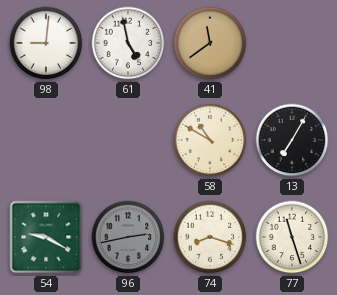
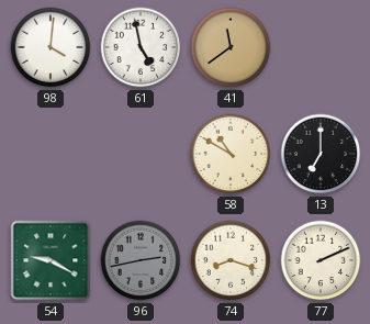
98: 9:01 -> 4:01 (51, 47)
13: 7:05 -> 7:00 (321, 154)
77: 11:27 -> 2:11 (321, 260)
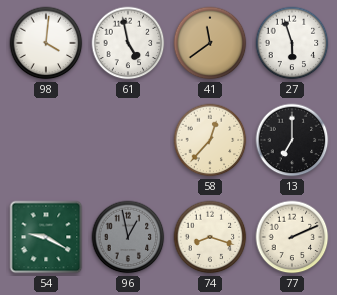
27: none -> 5:57 (292, 43)
58: 10:50 -> 12:37 (210, 140)
96: 2:43 -> 12:58 (128, 237)
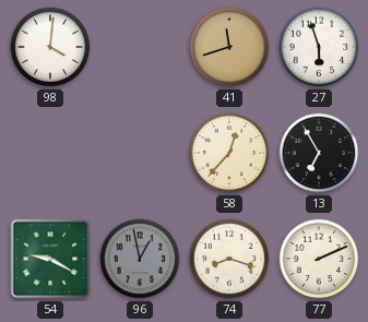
61: 4:58 -> none (128, 43)
41: 11:39 -> 11:42 (229, 47)
13: 7:00 -> 6:55 (319, 153)
